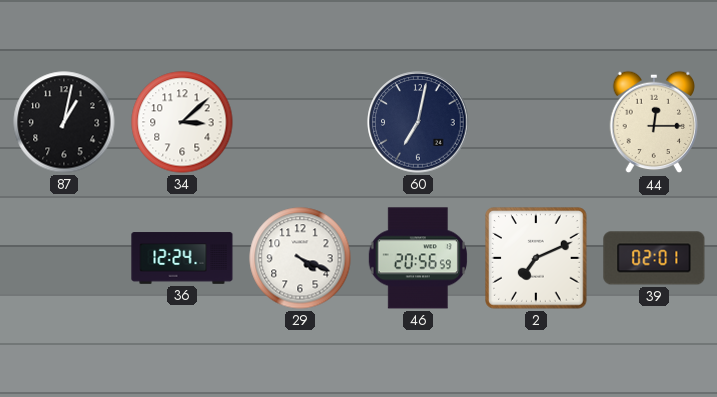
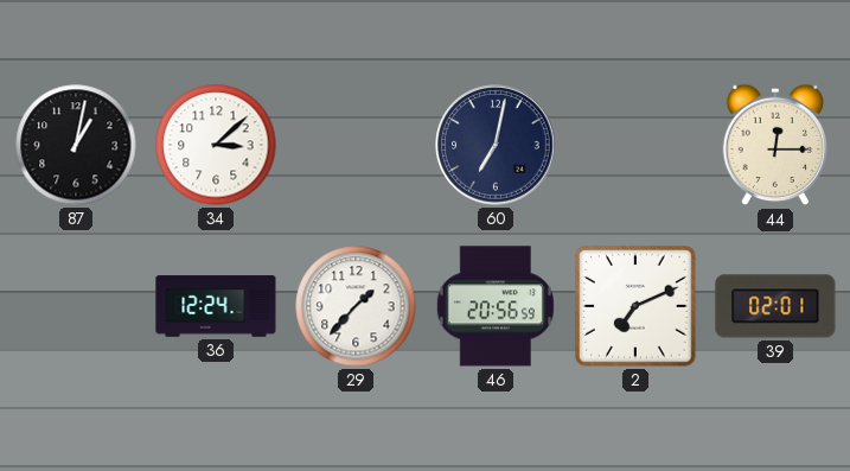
29: 4:19 -> 1:37 (356, 306)
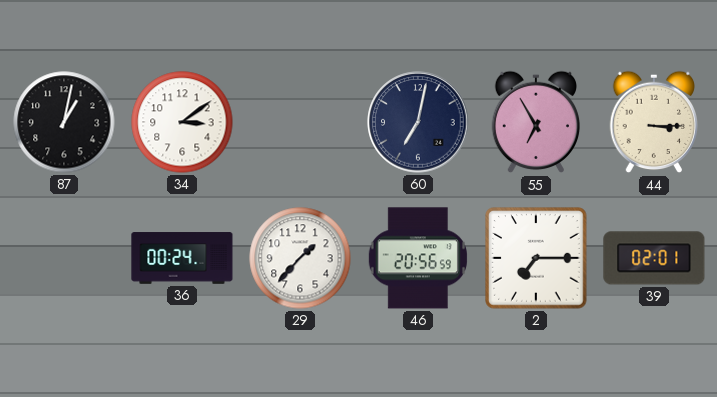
34: 3:08 -> 3:09 (182, 122)
55: none -> 6:55 (535, 122)
44: 12:15 -> 3:15 (653, 122)
36: 12:24 -> 00:24 (182, 258)
2: 7:11 -> 7:15 (536, 258)
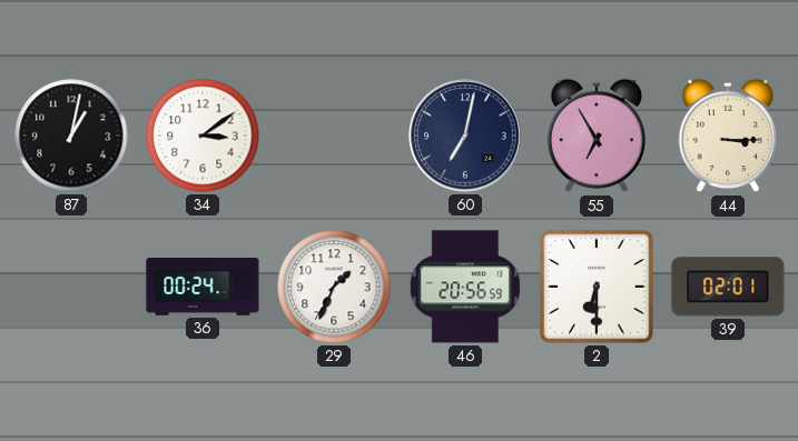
29: 1:37 -> 1:34 (334, 287)
2: 7:15 -> 6:30 (597, 287)
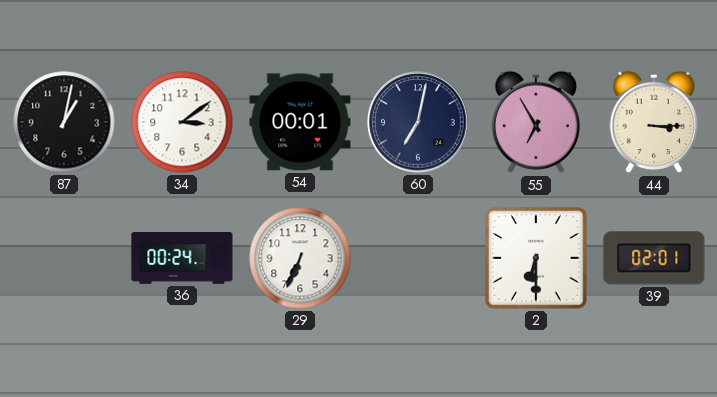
54: none -> 00:01 (300, 122)
29: 1:34 -> 6:34 (300, 258)
46: 20:56 -> none (465, 287)
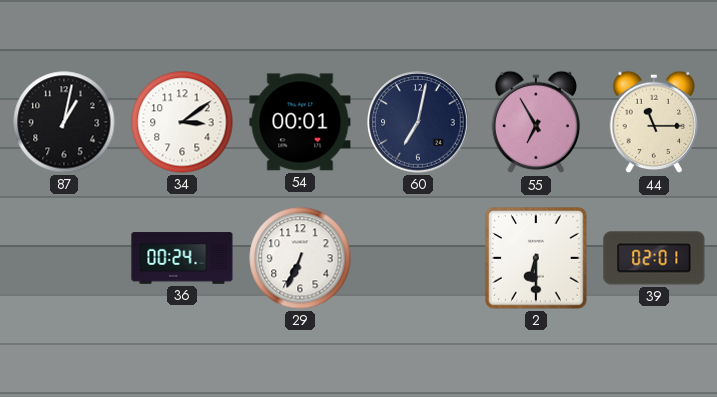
44: 3:15 -> 11:15 (653, 122)
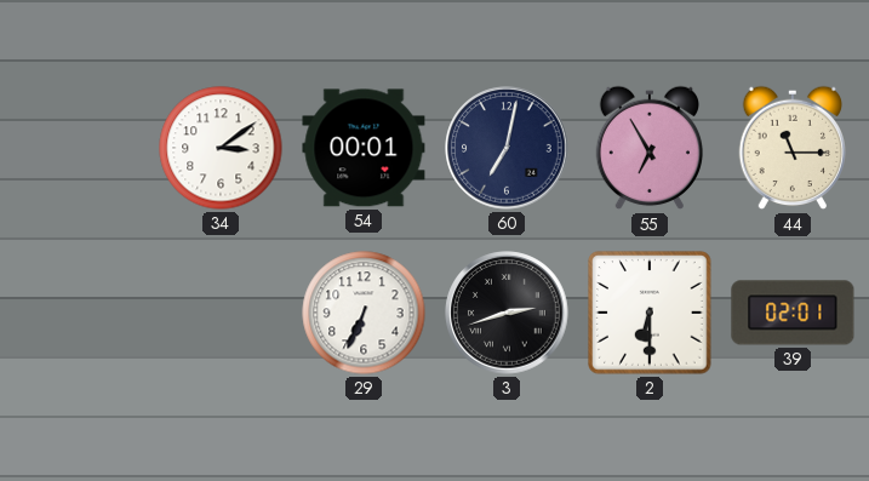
87: 1:02 -> none (64, 122)
36: 00:24 -> none (182, 258)
3: none -> 2:42 (507, 313)
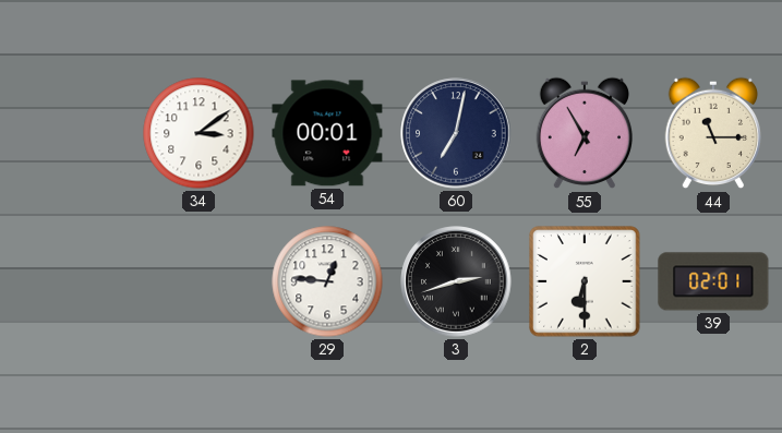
29: 6:34 -> 12:46 (327, 281)
